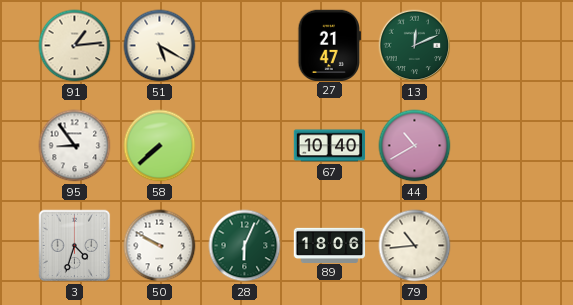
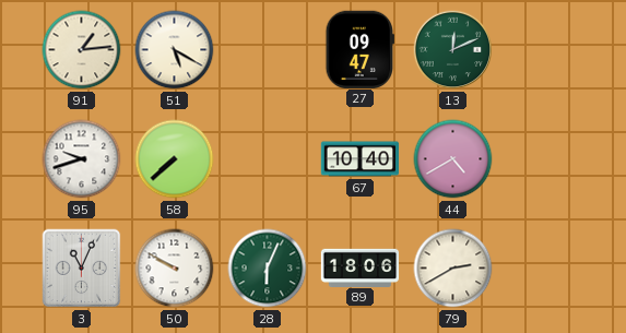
27: 21:47 -> 09:47 (359, 49)
95: 8:54 -> 9:42 (82, 159)
44: 10:40 -> 4:40 (453, 159)
3: 4:33 -> 11:04 (82, 269)
79: 10:44 -> 2:40 (453, 269)
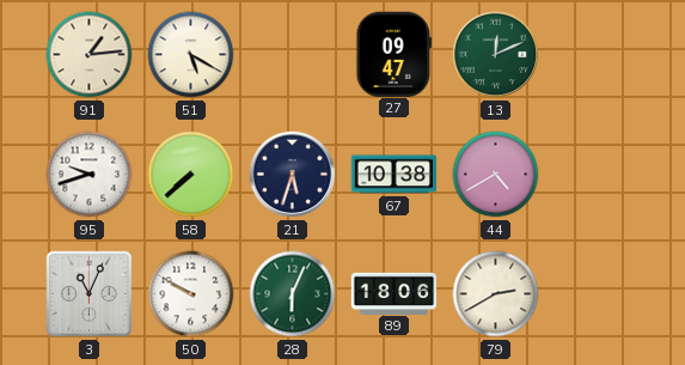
21: none -> 5:33 (293, 175)
67: 10:40 -> 10:38 (395, 175)
